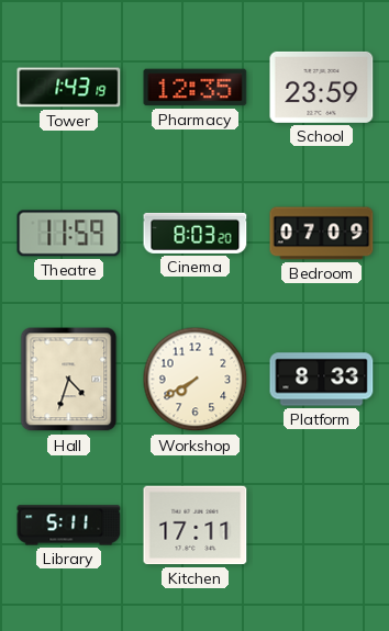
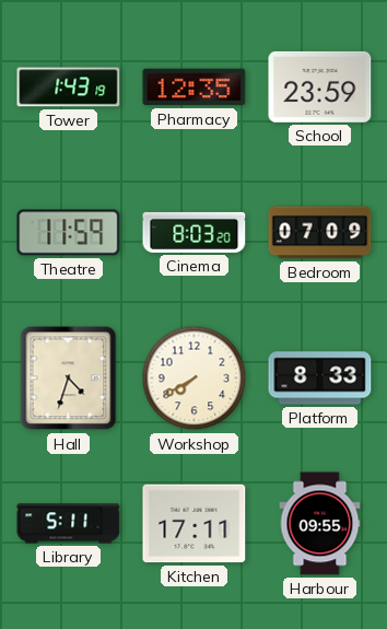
Harbour: none -> 09:55 (320, 524)
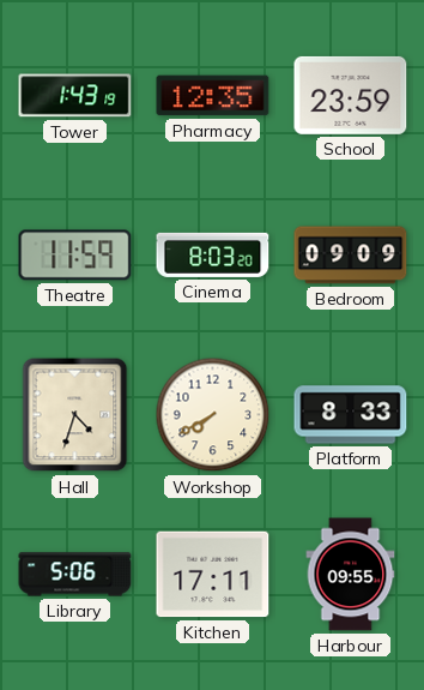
Bedroom: 07:09 -> 09:09 (351, 256)
Library: 5:11 -> 5:06 (75, 575)
